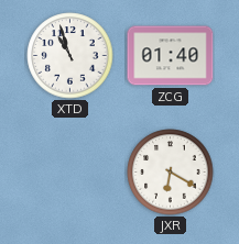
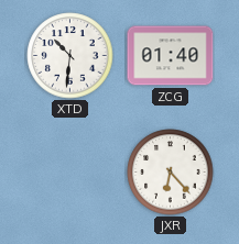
XTD: 10:57 -> 10:31 (70, 56)
JXR: 6:20 -> 6:23 (171, 173)
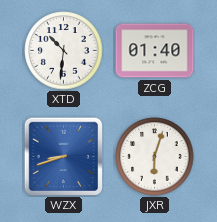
WZX: none -> 8:42 (63, 156)
JXR: 6:23 -> 6:03 (155, 157)
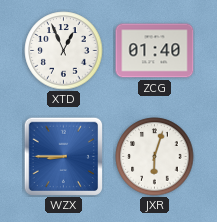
XTD: 10:31 -> 12:56 (64, 51)
WZX: 8:42 -> 8:45 (63, 156)
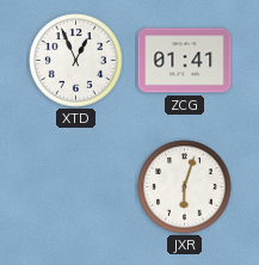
ZCG: 01:40 -> 01:41 (185, 61)
WZX: 8:45 -> none (63, 156)
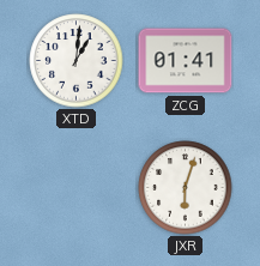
XTD: 12:56 -> 1:01 (77, 61)
